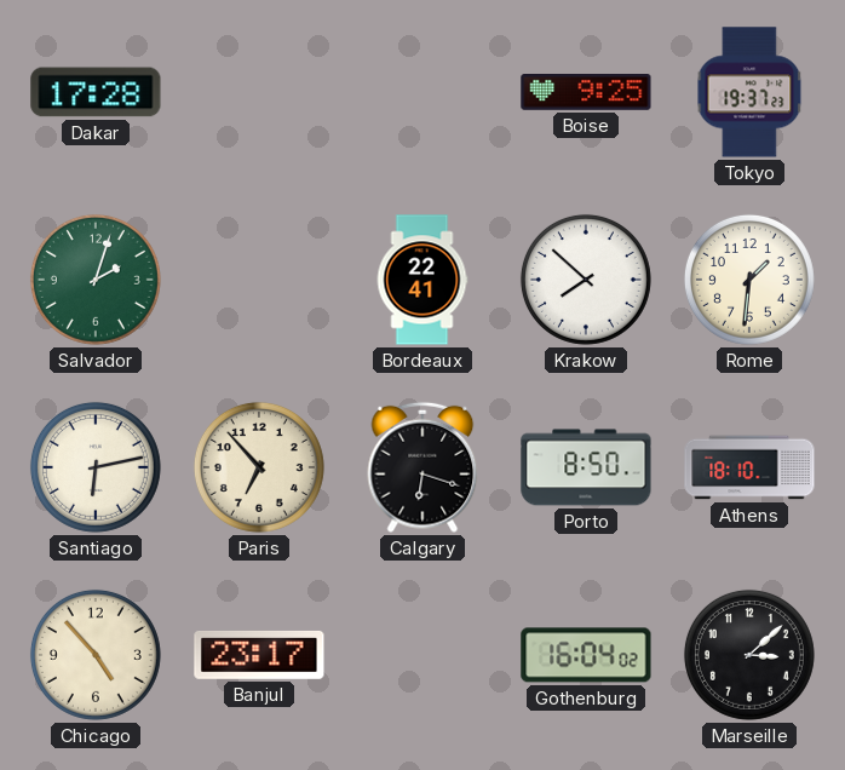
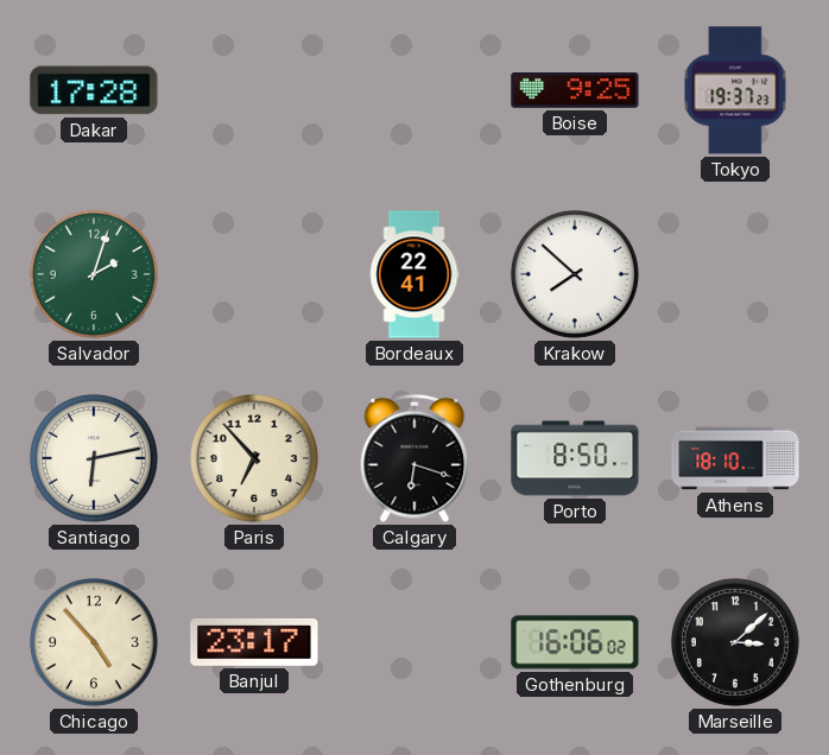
Rome: 1:31 -> none (749, 280)
Gothenburg: 16:04 -> 16:06 (575, 642)
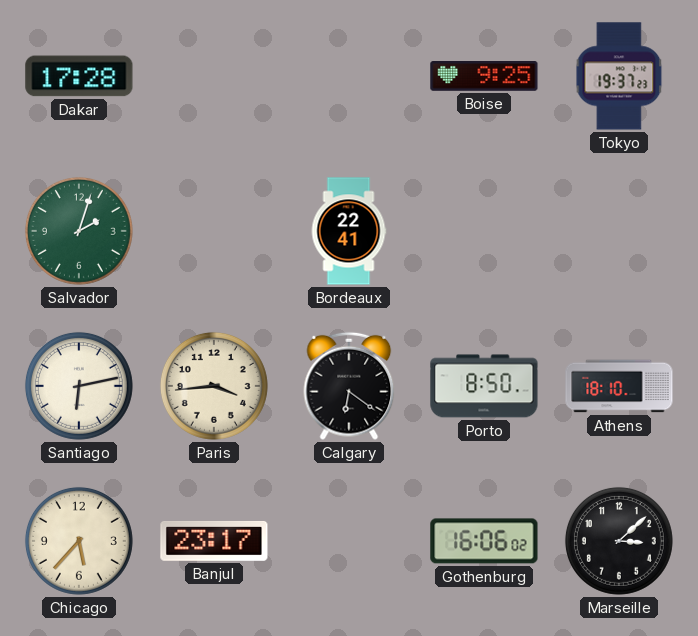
Krakow: 7:52 -> none (575, 274)
Paris: 6:53 -> 3:44 (214, 386)
Calgary: 6:18 -> 6:21 (349, 386)
Chicago: 4:53 -> 5:37 (79, 541)
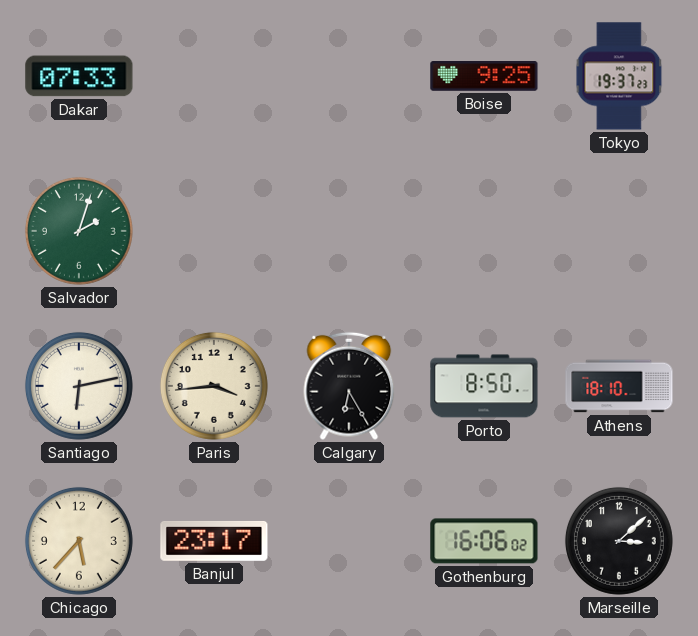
Dakar: 17:28 -> 07:33 (79, 76)
Bordeaux: 22:41 -> none (349, 231)
Calgary: 6:21 -> 6:25 (349, 386)
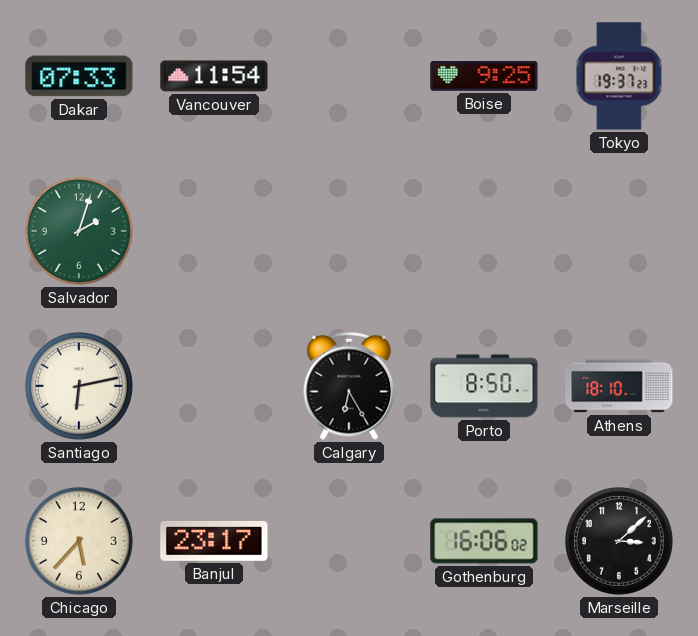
Vancouver: none -> 11:54 (214, 76)
Paris: 3:44 -> none (214, 386)
